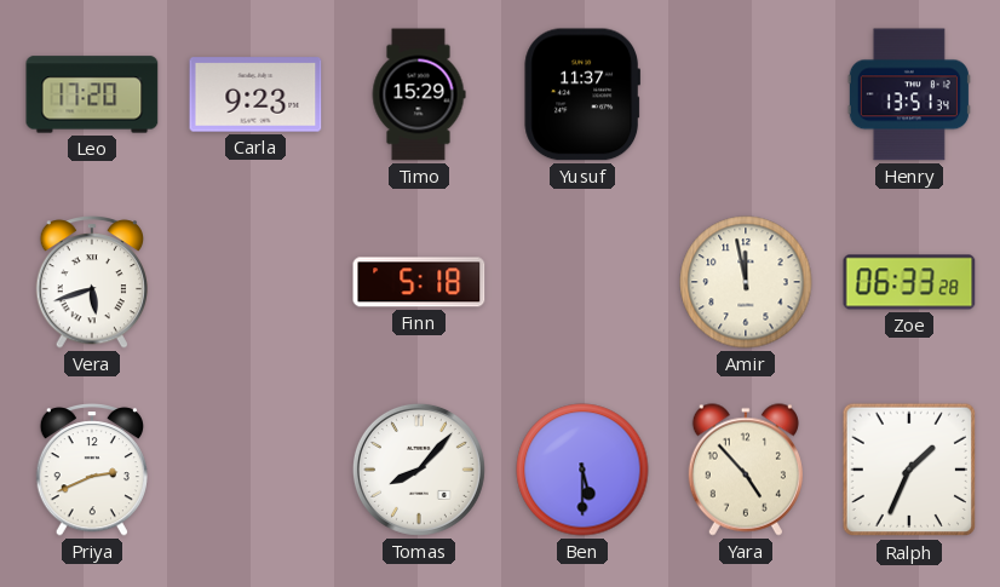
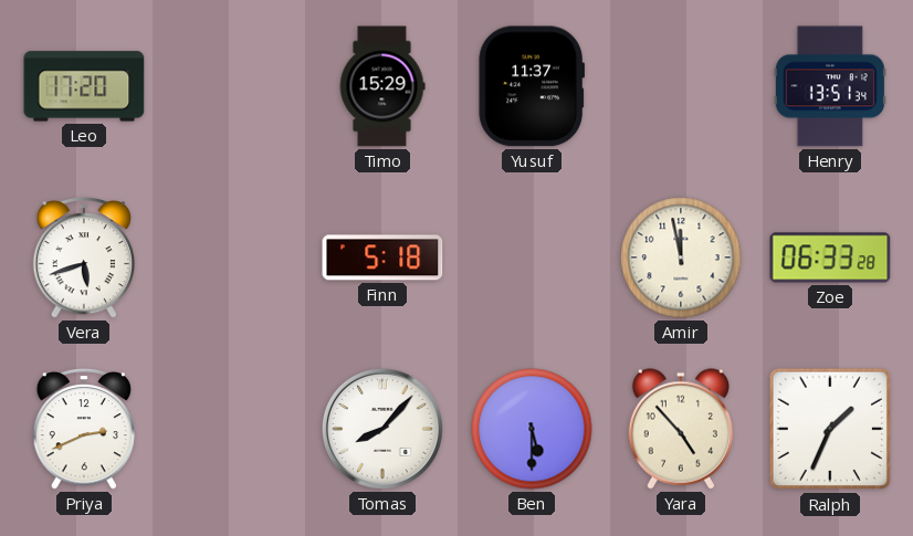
Carla: 9:23 -> none (255, 94)
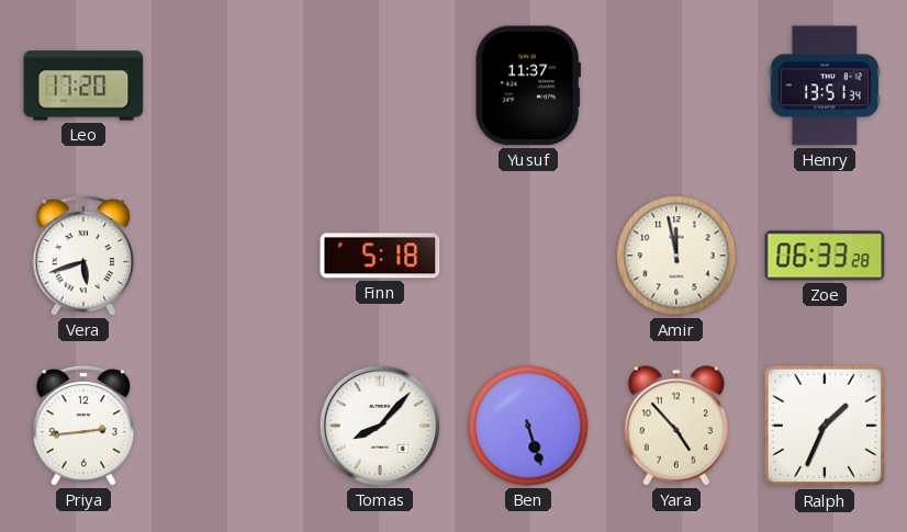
Timo: 15:29 -> none (382, 86)
Priya: 2:41 -> 2:44 (82, 427)
Ben: 5:30 -> 5:27 (528, 426)
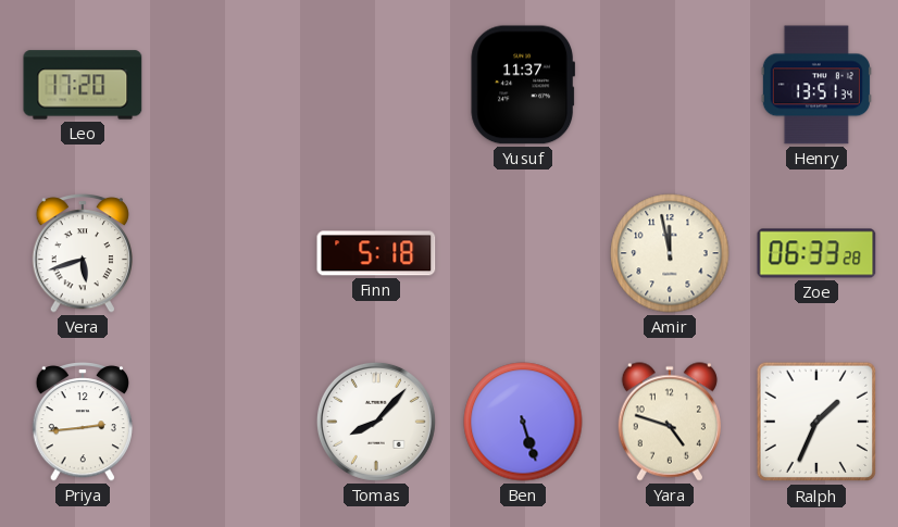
Yara: 4:53 -> 4:48 (670, 422)
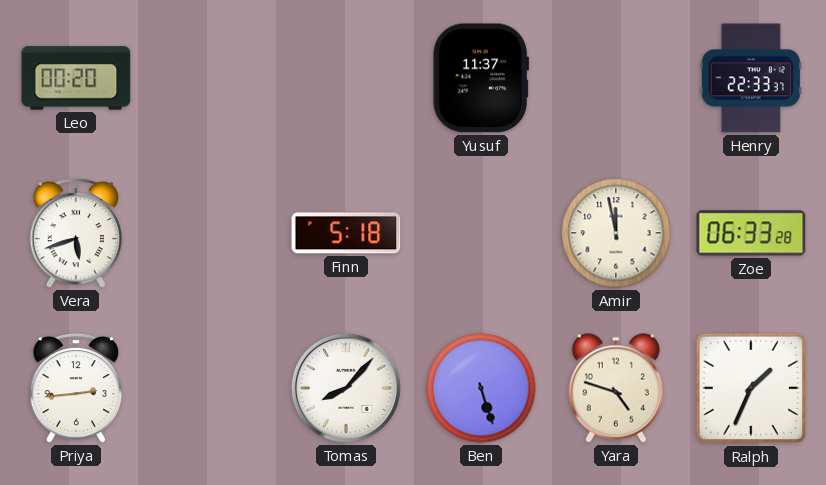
Leo: 17:20 -> 00:20 (76, 78)
Henry: 13:51 -> 22:33 (751, 78)
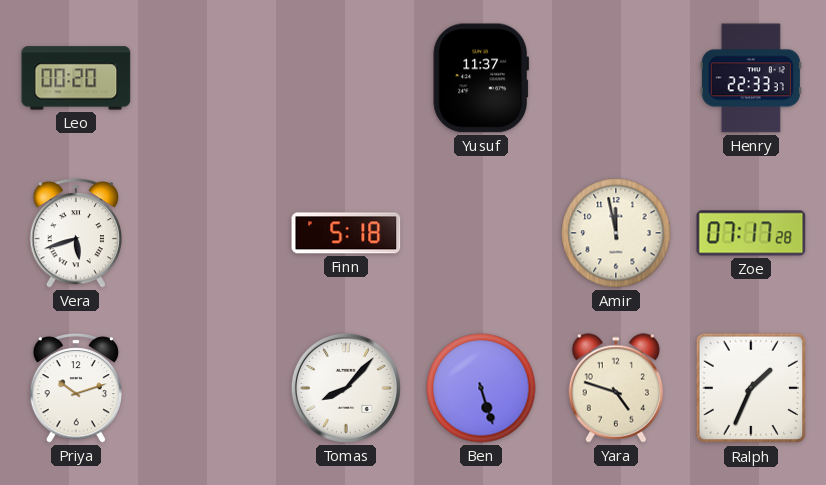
Zoe: 06:33 -> 07:17 (751, 233)
Priya: 2:44 -> 10:12 (75, 389)
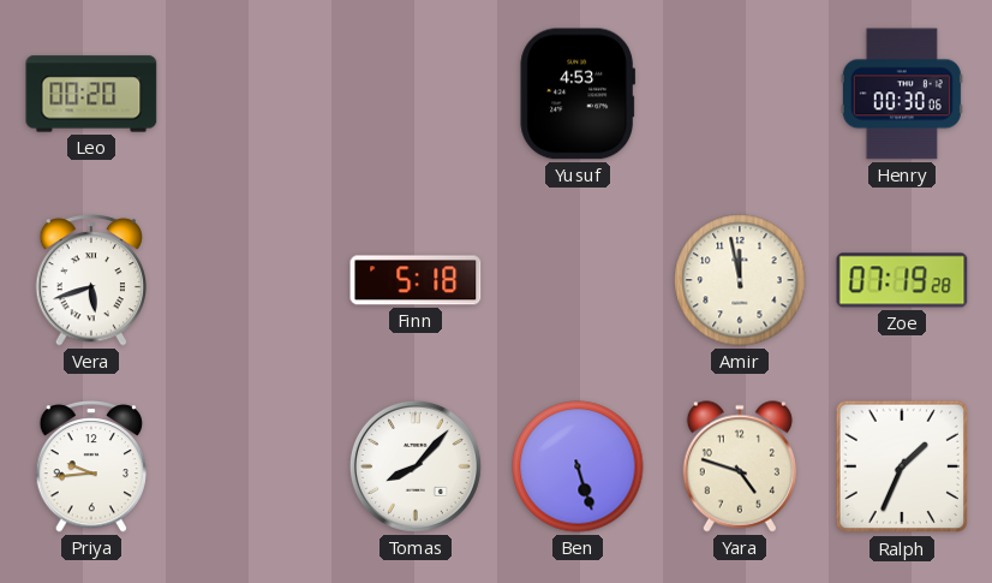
Yusuf: 11:37 -> 4:53 (576, 94)
Henry: 22:33 -> 00:30 (902, 94)
Zoe: 07:17 -> 07:19 (902, 280)
Priya: 10:12 -> 9:44 (90, 468)
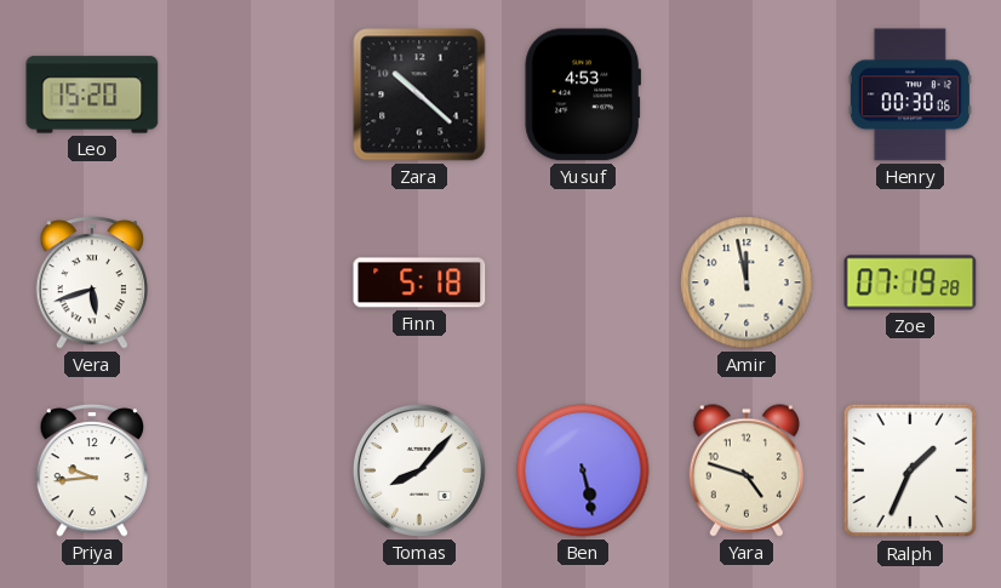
Leo: 00:20 -> 15:20 (92, 95)
Zara: none -> 10:22 (419, 95)
Ben: 5:27 -> 5:28 (583, 470)
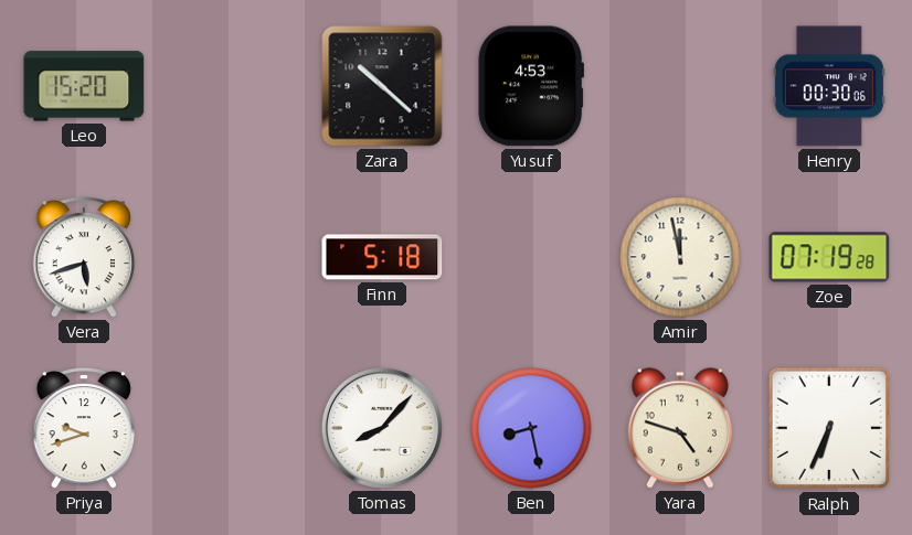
Priya: 9:44 -> 9:42 (83, 429)
Ben: 5:28 -> 8:28 (531, 428)
Ralph: 1:34 -> 6:34 (829, 428)
